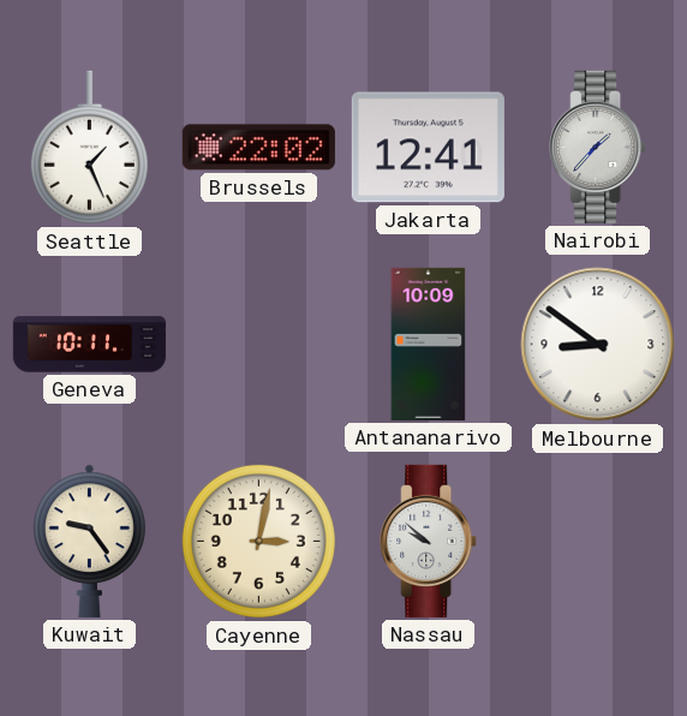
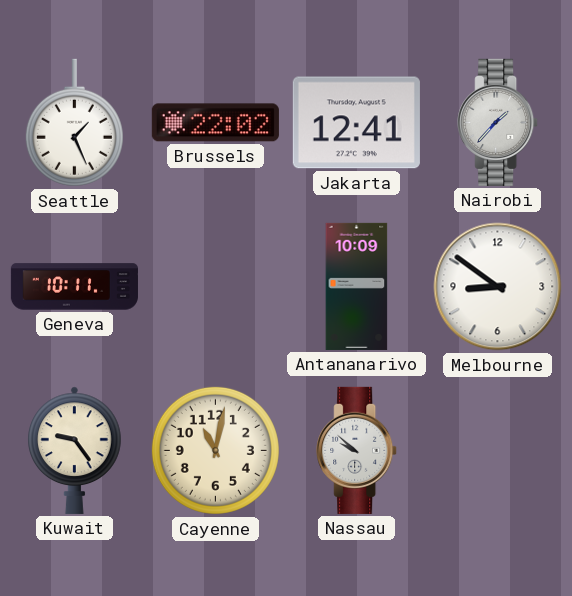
Cayenne: 3:02 -> 11:02 (215, 450)
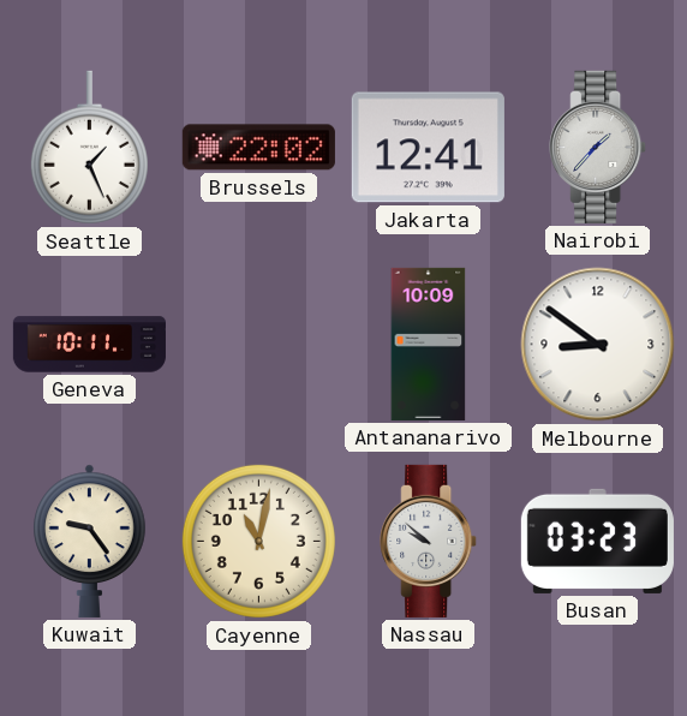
Busan: none -> 03:23 (597, 541)
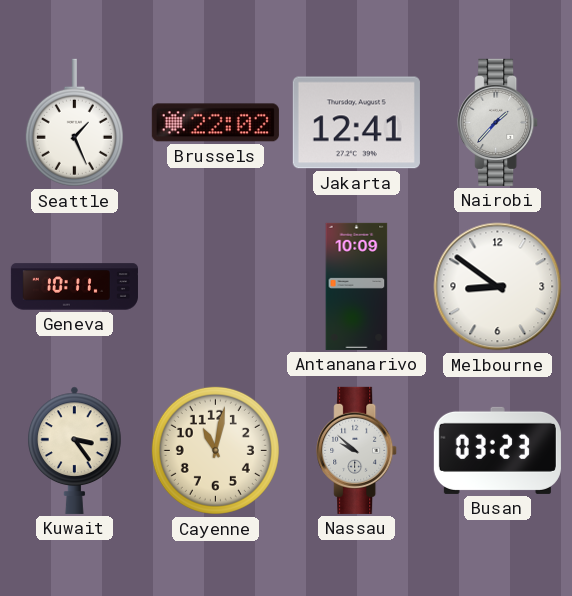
Kuwait: 9:24 -> 3:24 (75, 450)
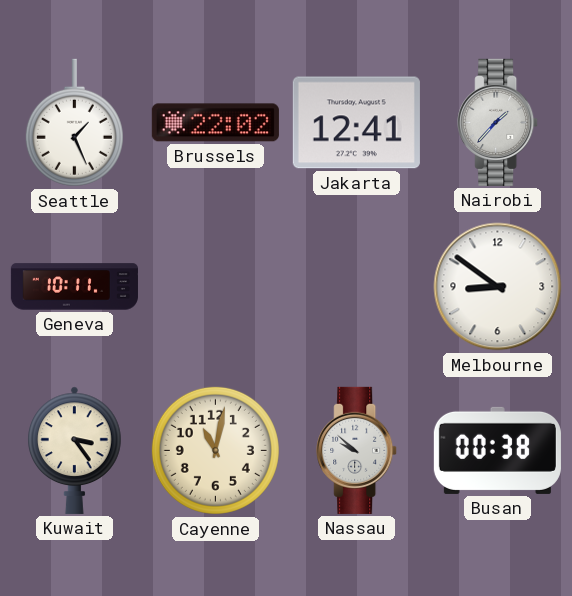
Antananarivo: 10:09 -> none (357, 286)
Busan: 03:23 -> 00:38 (497, 450)
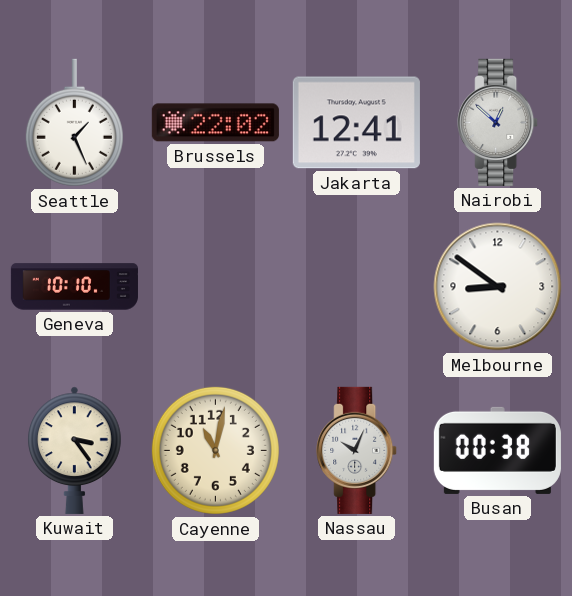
Nairobi: 1:37 -> 12:52 (498, 122)
Geneva: 10:11 -> 10:10 (74, 287)
Nassau: 9:52 -> 10:04 (357, 450)
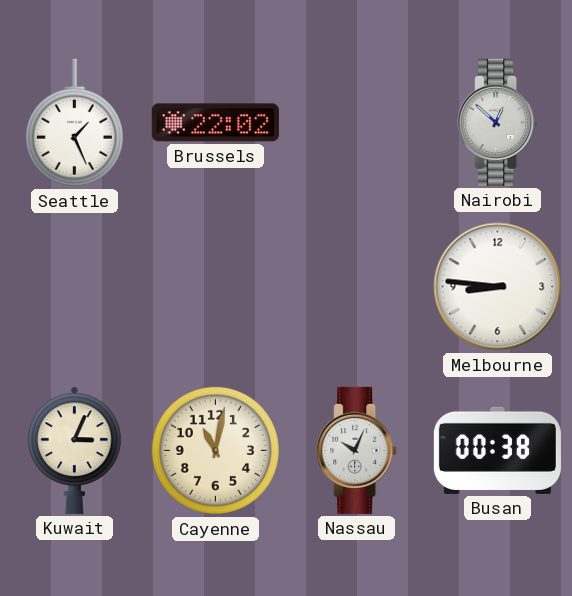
Jakarta: 12:41 -> none (356, 123)
Geneva: 10:10 -> none (74, 287)
Melbourne: 8:51 -> 8:46 (498, 287)
Kuwait: 3:24 -> 3:04 (75, 450)
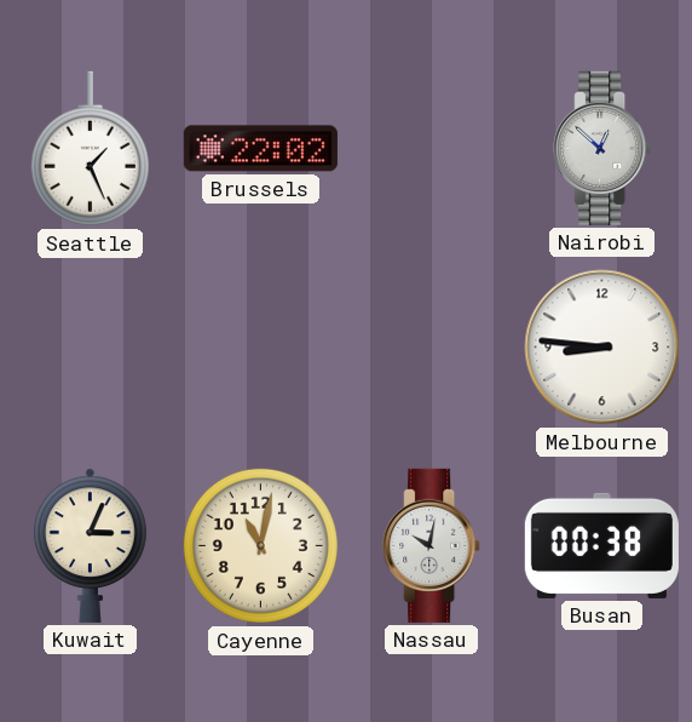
Nassau: 10:04 -> 10:02 (432, 545)
